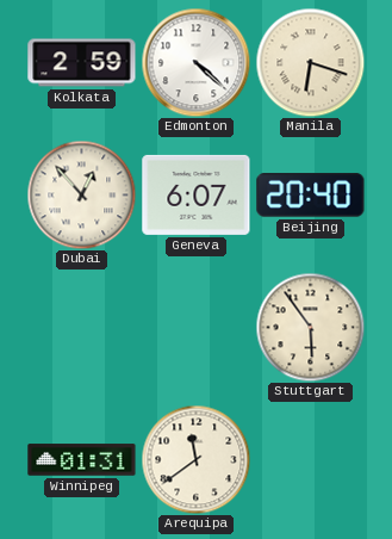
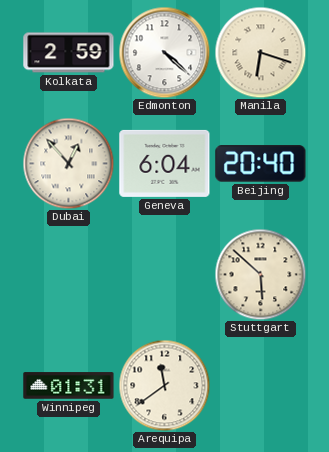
Geneva: 6:07 -> 6:04 (165, 163)
Stuttgart: 5:54 -> 5:52 (260, 274)
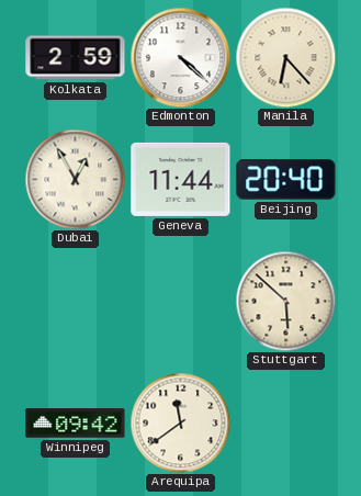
Manila: 6:18 -> 6:23 (285, 57)
Dubai: 12:53 -> 12:55 (75, 179)
Geneva: 6:04 -> 11:44 (181, 179)
Winnipeg: 01:31 -> 09:42 (76, 424)
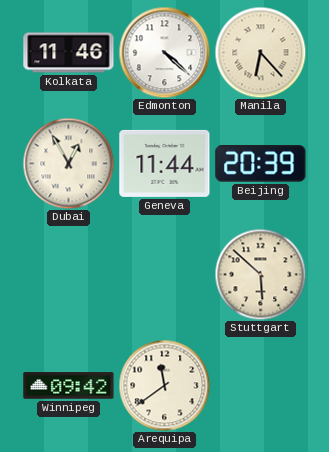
Kolkata: 2:59 -> 11:46 (69, 53)
Beijing: 20:40 -> 20:39 (261, 164)
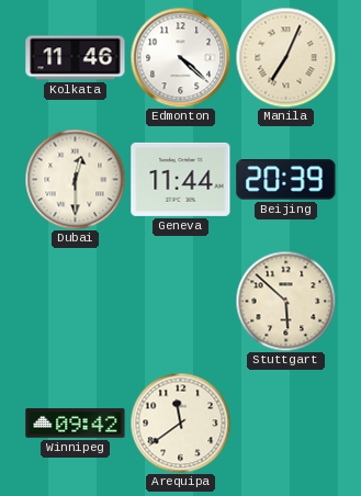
Manila: 6:23 -> 7:04 (285, 57)
Dubai: 12:55 -> 12:30 (75, 179)
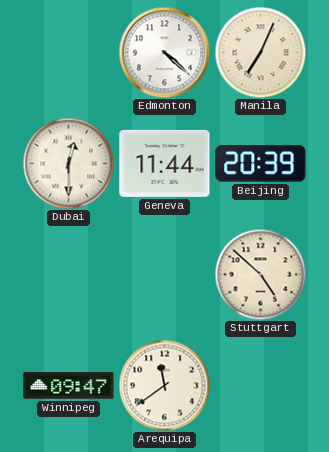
Kolkata: 11:46 -> none (76, 58)
Stuttgart: 5:52 -> 4:52 (260, 274)
Winnipeg: 09:42 -> 09:47 (69, 386)
